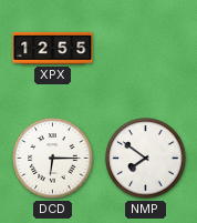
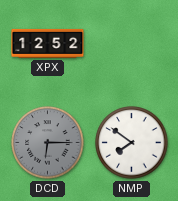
XPX: 12:55 -> 12:52 (48, 43)
DCD dial: white -> grey (48, 143)
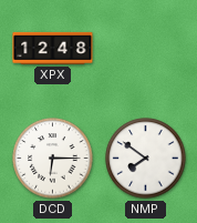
XPX: 12:52 -> 12:48 (53, 48)
DCD dial: grey -> white (53, 159)
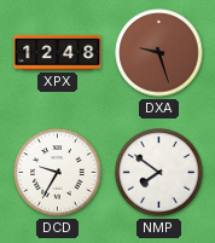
DXA: none -> 9:27 (159, 53)
DCD: 6:15 -> 9:35 (58, 173)
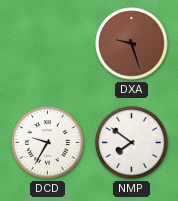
XPX: 12:48 -> none (58, 52)
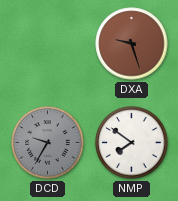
DCD dial: white -> grey (48, 143)
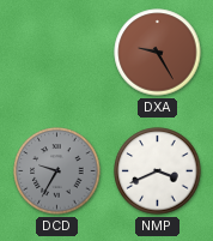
DXA: 9:27 -> 9:25 (158, 53)
NMP: 7:51 -> 3:41 (158, 171)
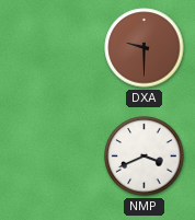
DXA: 9:25 -> 9:30 (145, 48)
DCD: 9:35 -> none (57, 171)
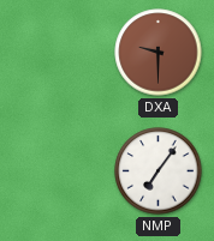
NMP: 3:41 -> 7:06 (159, 171)
